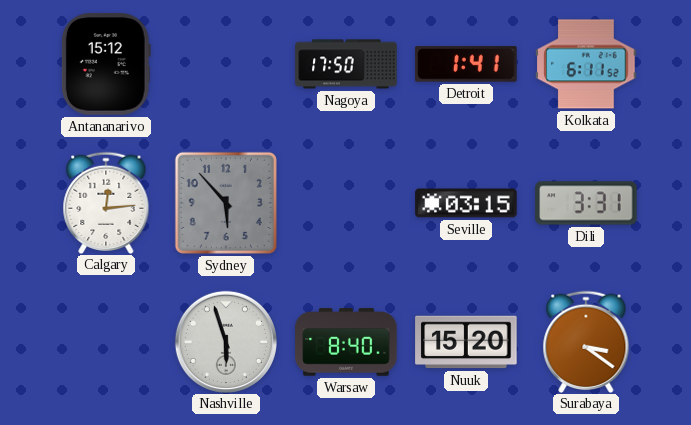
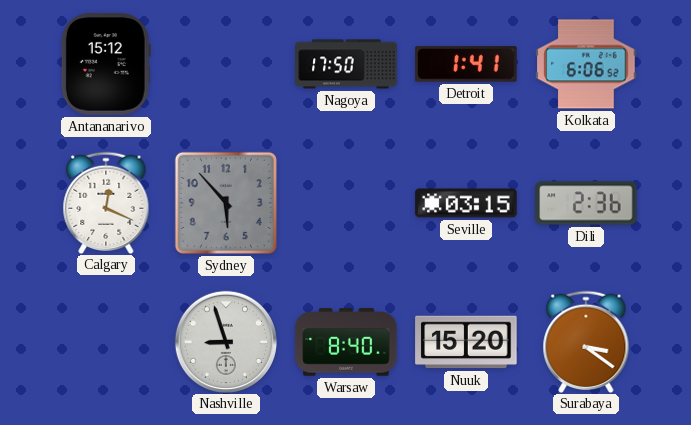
Kolkata: 6:11 -> 6:06 (586, 64)
Calgary: 12:14 -> 12:19 (106, 202)
Dili: 3:31 -> 2:36 (586, 203)
Nashville: 5:57 -> 8:57 (225, 341)
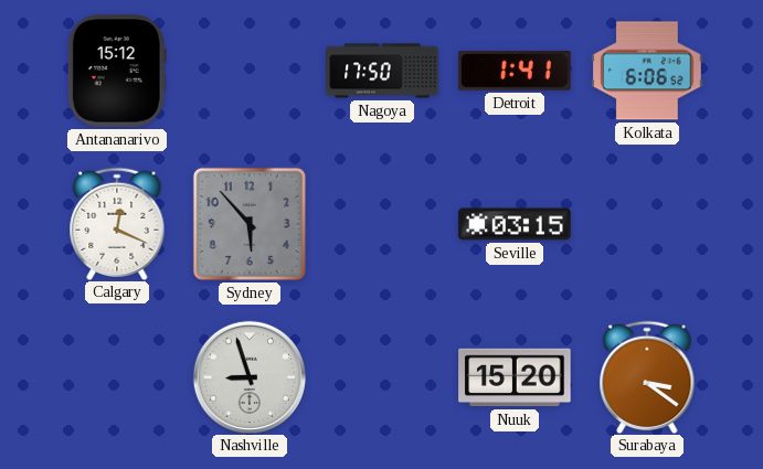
Dili: 2:36 -> none (586, 203)
Warsaw: 8:40 -> none (346, 342)
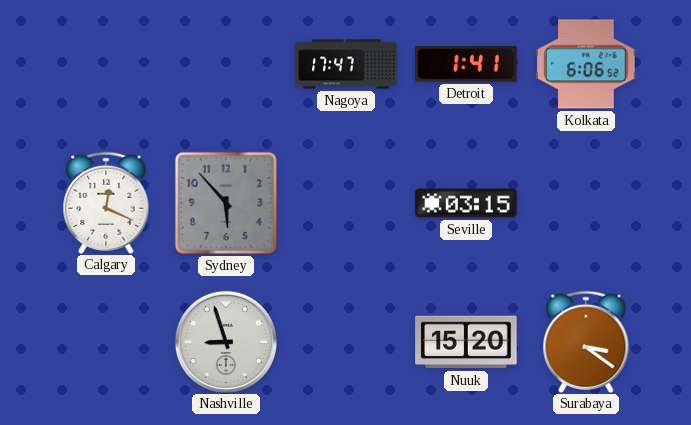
Antananarivo: 15:12 -> none (117, 71)
Nagoya: 17:50 -> 17:47 (346, 64)
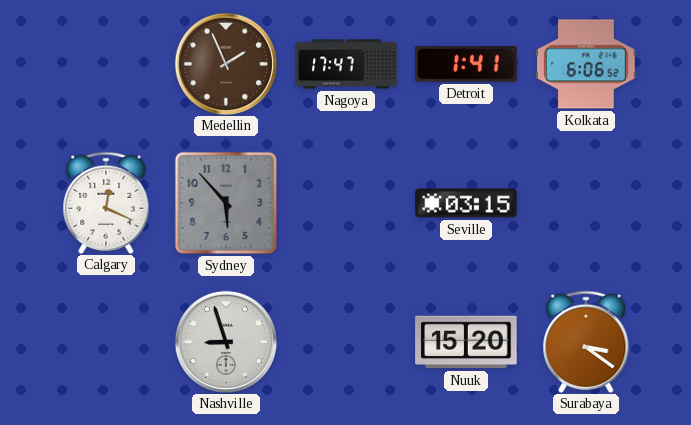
Medellin: none -> 1:56 (225, 63)
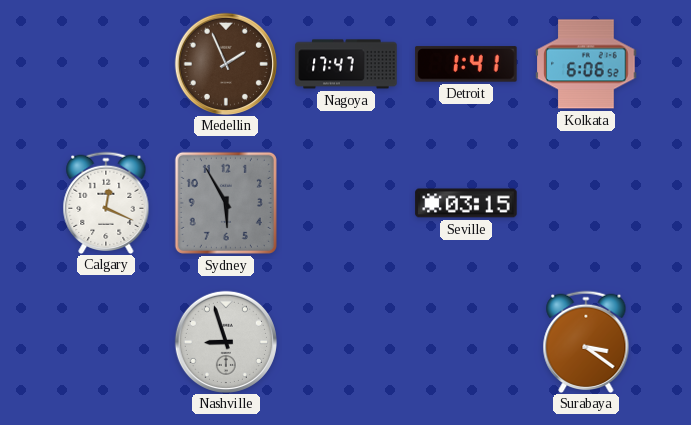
Sydney: 5:53 -> 5:55 (226, 203)
Nuuk: 15:20 -> none (466, 342)
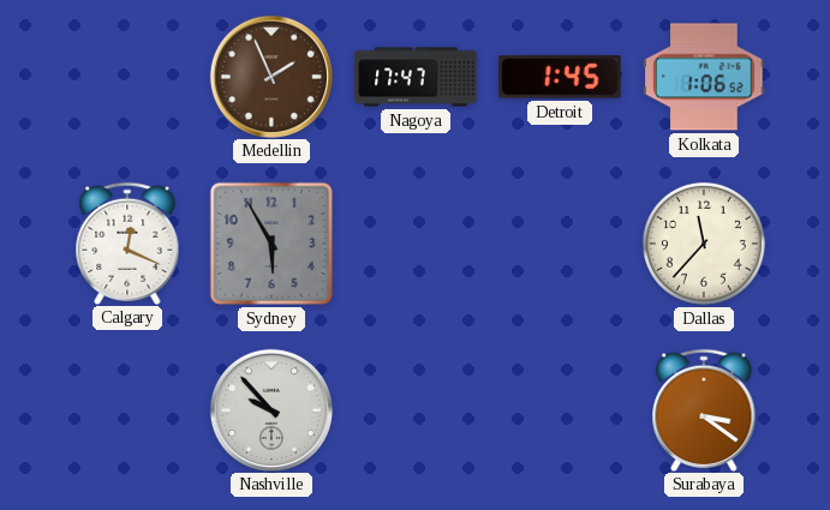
Detroit: 1:41 -> 1:45 (560, 77)
Kolkata: 6:06 -> 1:06 (704, 77)
Seville: 03:15 -> none (466, 203)
Dallas: none -> 11:37 (704, 244)
Nashville: 8:57 -> 9:53 (270, 409)
